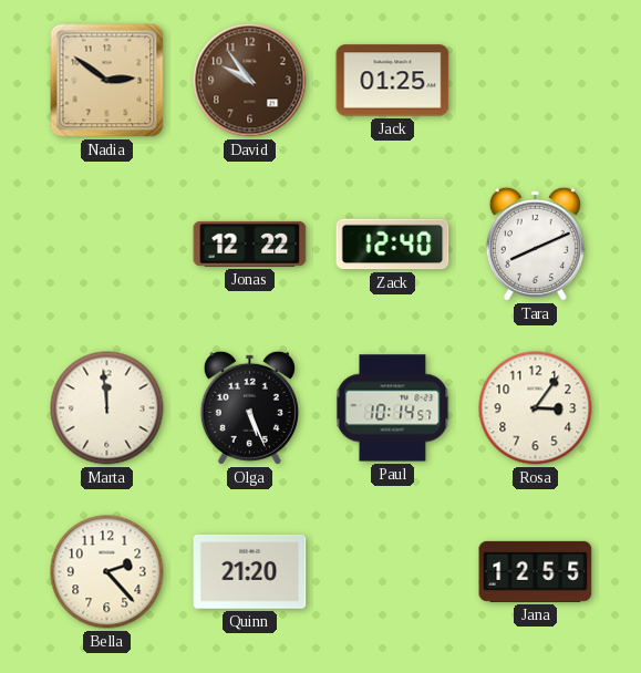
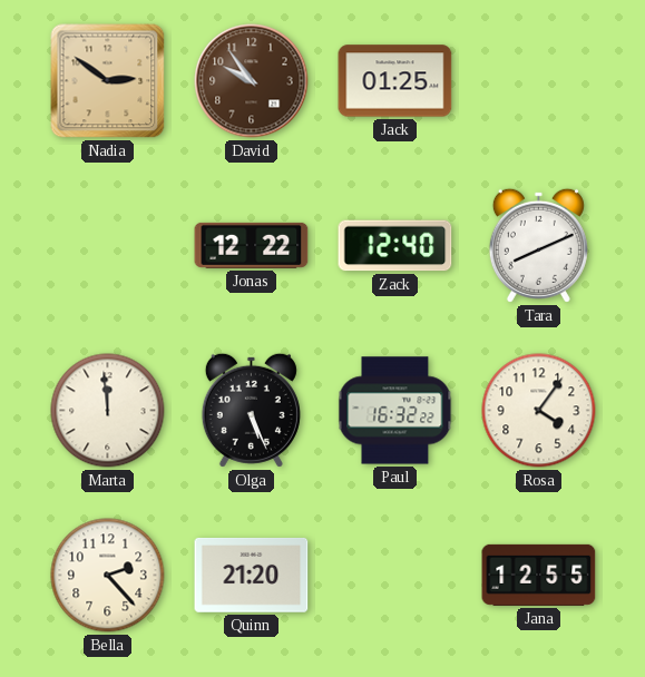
Paul: 10:14 -> 16:32 (395, 411)
Rosa: 3:06 -> 4:06 (539, 411)
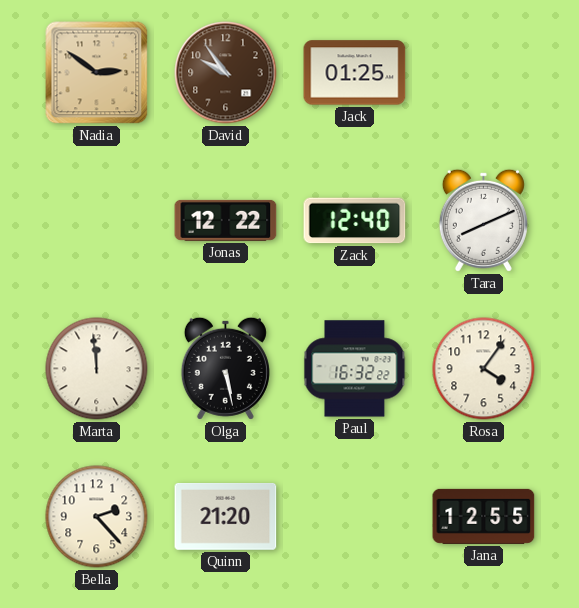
Olga: 5:26 -> 5:28 (225, 368)
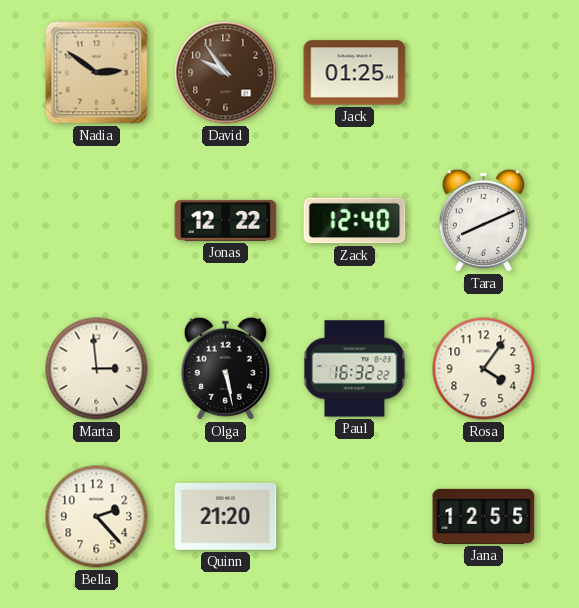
Marta: 11:59 -> 2:59 (97, 369)
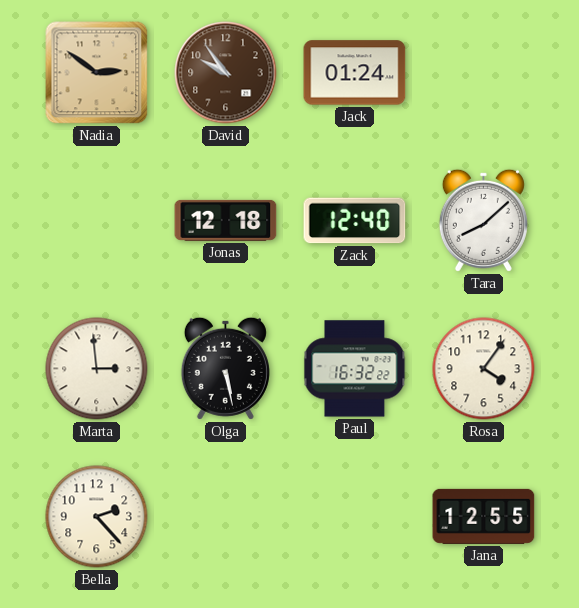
Jack: 01:25 -> 01:24 (355, 73)
Jonas: 12:22 -> 12:18 (226, 220)
Tara: 8:11 -> 8:08 (483, 220)
Quinn: 21:20 -> none (226, 516)
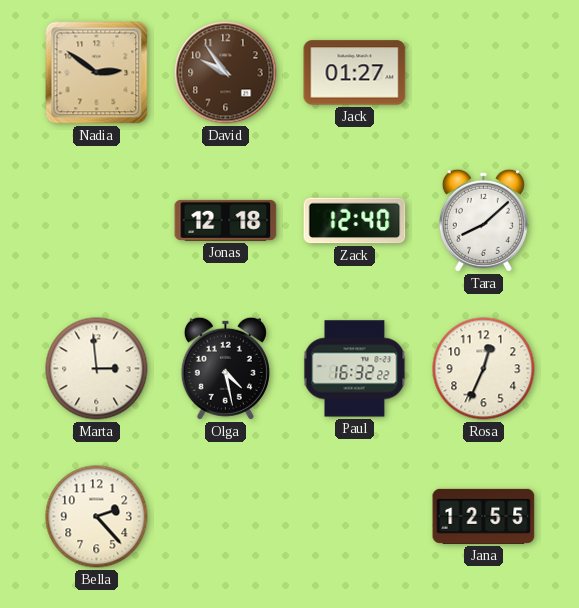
Jack: 01:24 -> 01:27 (355, 73)
Olga: 5:28 -> 4:28 (225, 368)
Rosa: 4:06 -> 12:34 (484, 369)
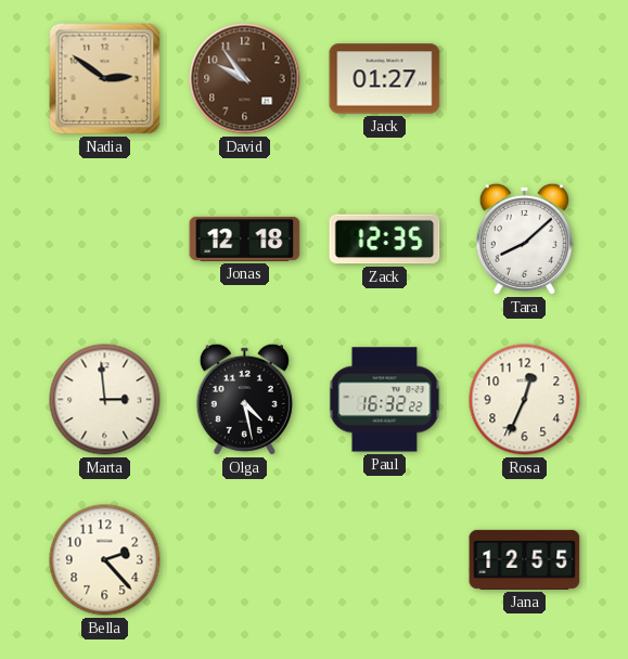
Zack: 12:40 -> 12:35 (385, 240)
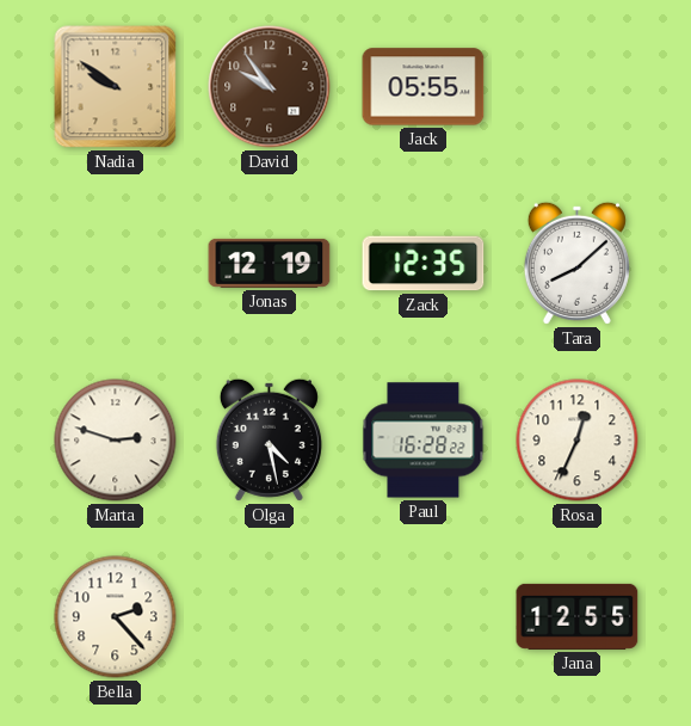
Nadia: 2:51 -> 9:51 (116, 87)
Jack: 01:27 -> 05:55 (424, 87)
Jonas: 12:18 -> 12:19 (270, 263)
Marta: 2:59 -> 2:48 (116, 441)
Paul: 16:32 -> 16:28 (424, 441)
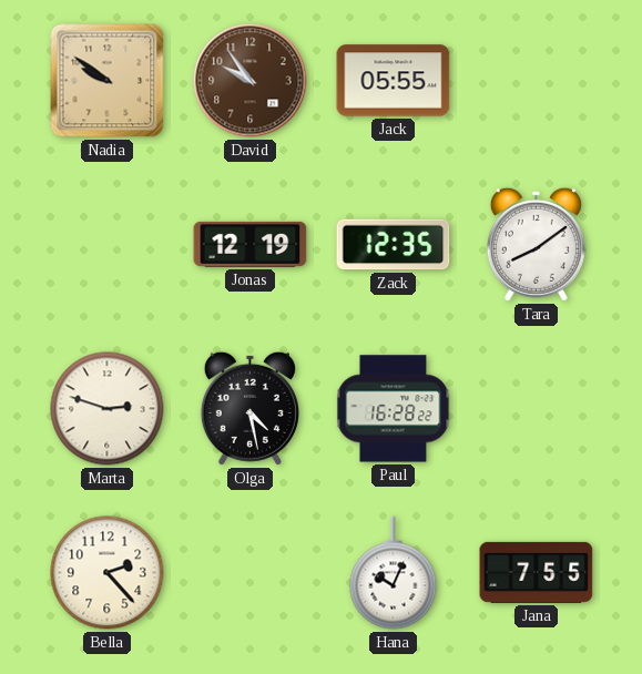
Tara: 8:08 -> 8:09 (536, 244)
Rosa: 12:34 -> none (578, 441)
Hana: none -> 10:04 (394, 573)
Jana: 12:55 -> 7:55 (537, 572)
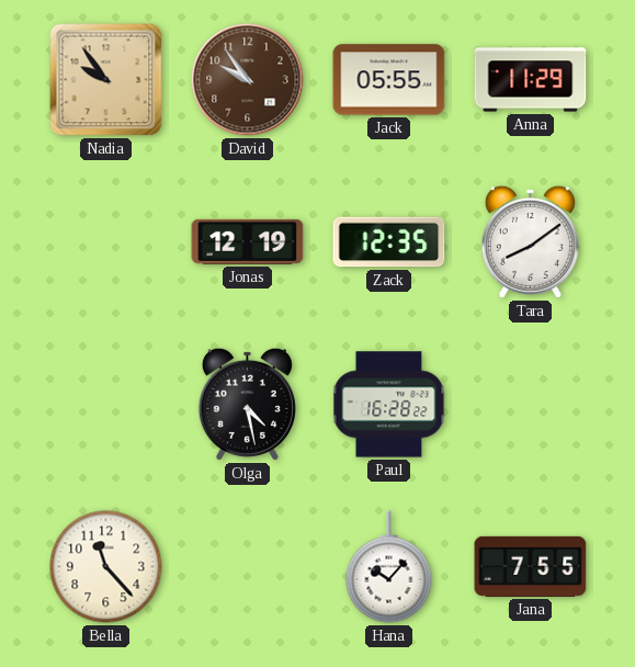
Nadia: 9:51 -> 9:54 (106, 80)
Anna: none -> 11:29 (531, 80)
Marta: 2:48 -> none (108, 409)
Bella: 2:23 -> 11:23 (106, 567)
Hana: 10:04 -> 10:07 (389, 567)
